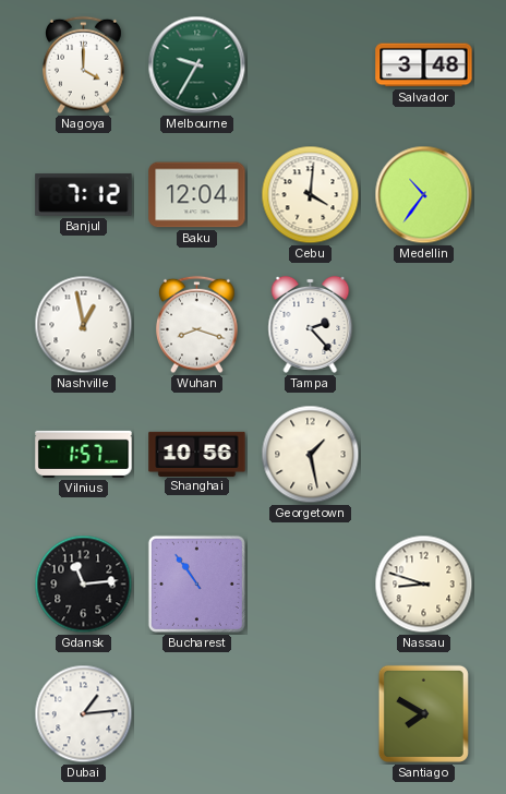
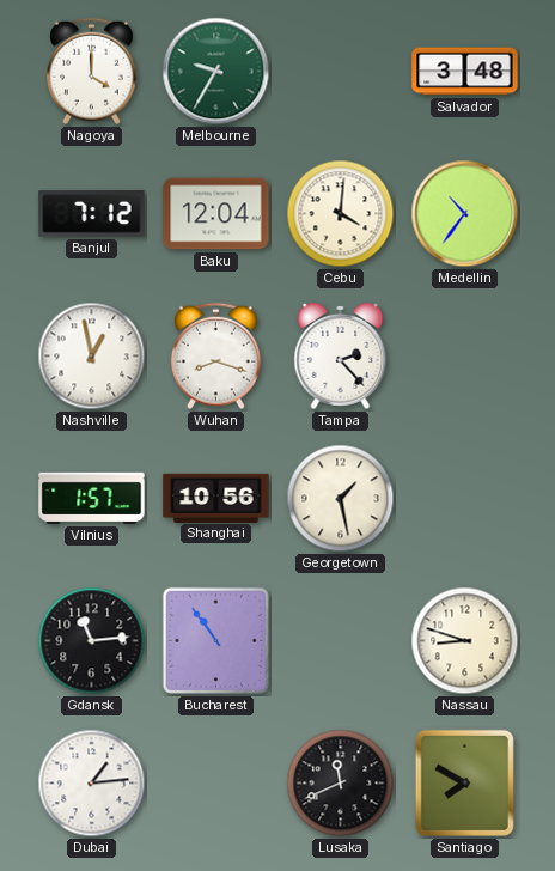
Lusaka: none -> 11:41 (341, 784)
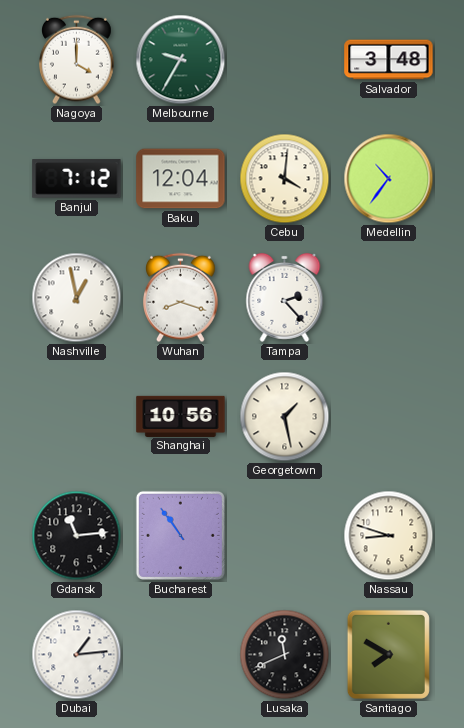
Vilnius: 1:57 -> none (92, 498)
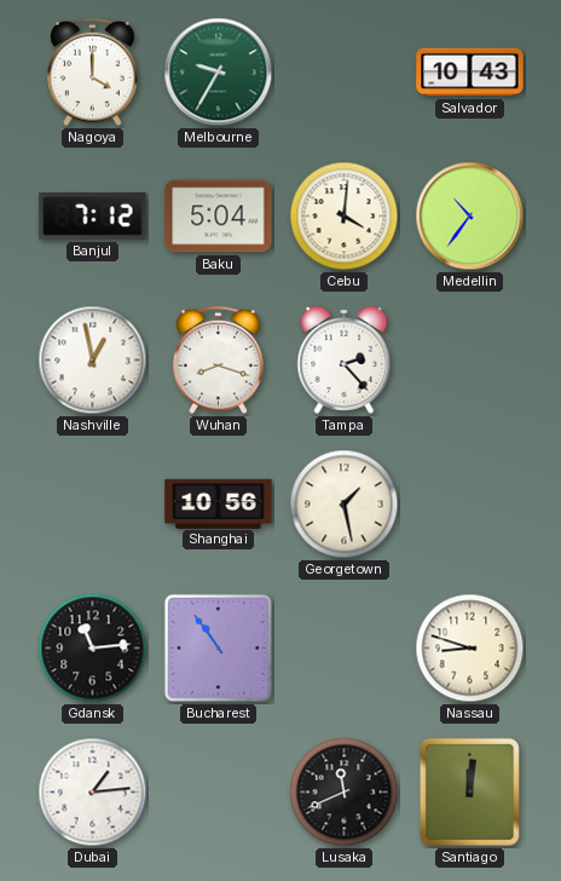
Salvador: 3:48 -> 10:43 (470, 73)
Baku: 12:04 -> 5:04 (219, 217)
Santiago: 7:50 -> 12:01 (469, 791)
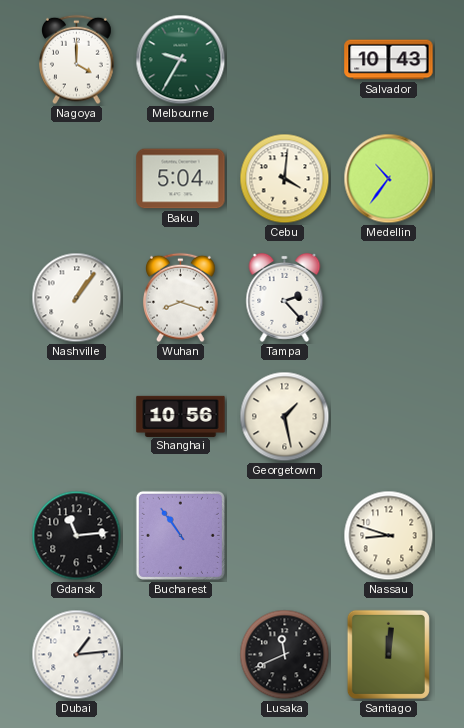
Banjul: 7:12 -> none (93, 217)
Nashville: 12:58 -> 1:06 (77, 298)
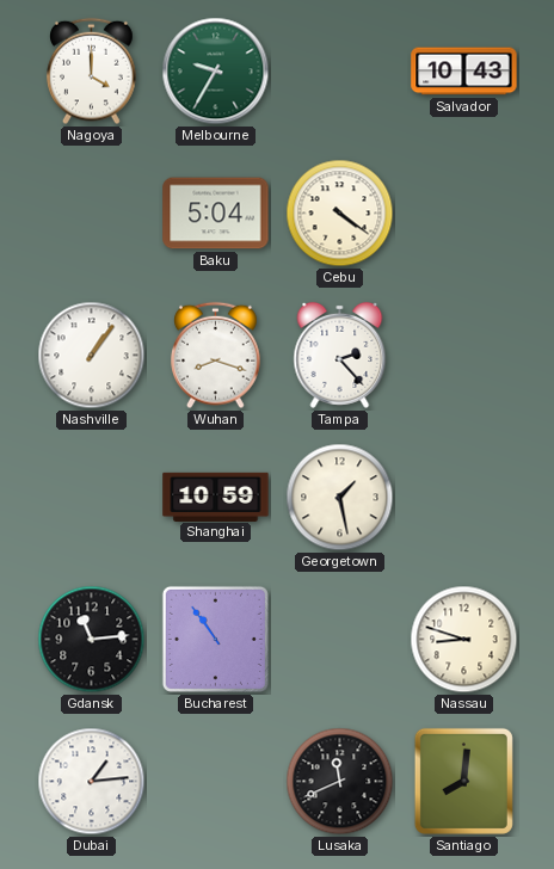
Cebu: 4:01 -> 4:21 (340, 214)
Medellin: 10:36 -> none (389, 179)
Shanghai: 10:56 -> 10:59 (216, 497)
Santiago: 12:01 -> 8:01 (463, 781)
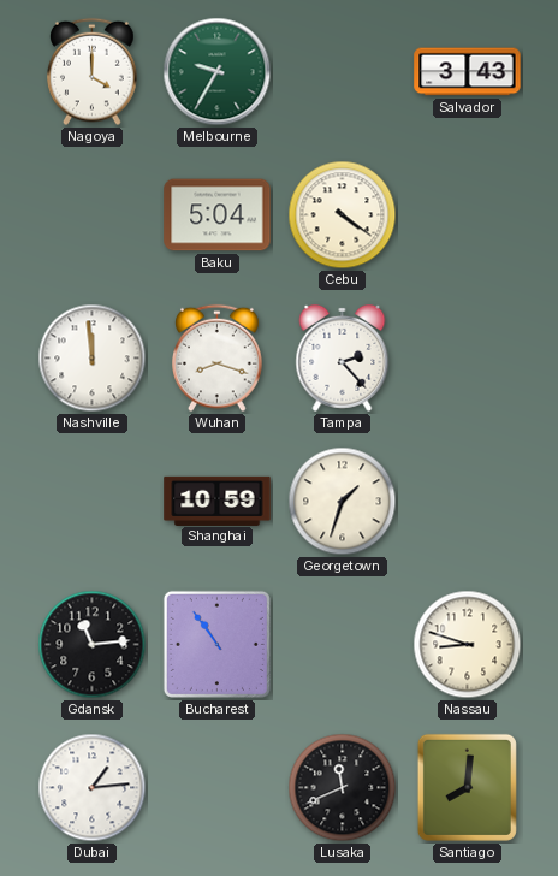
Salvador: 10:43 -> 3:43 (468, 72)
Nashville: 1:06 -> 11:59 (93, 359)
Georgetown: 1:28 -> 1:33 (343, 502)
